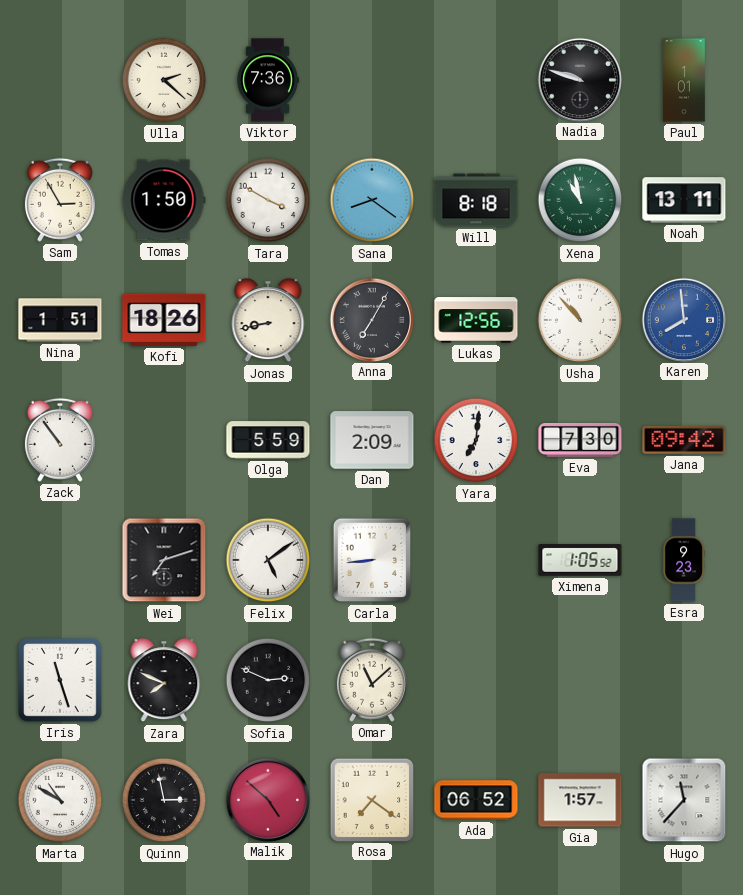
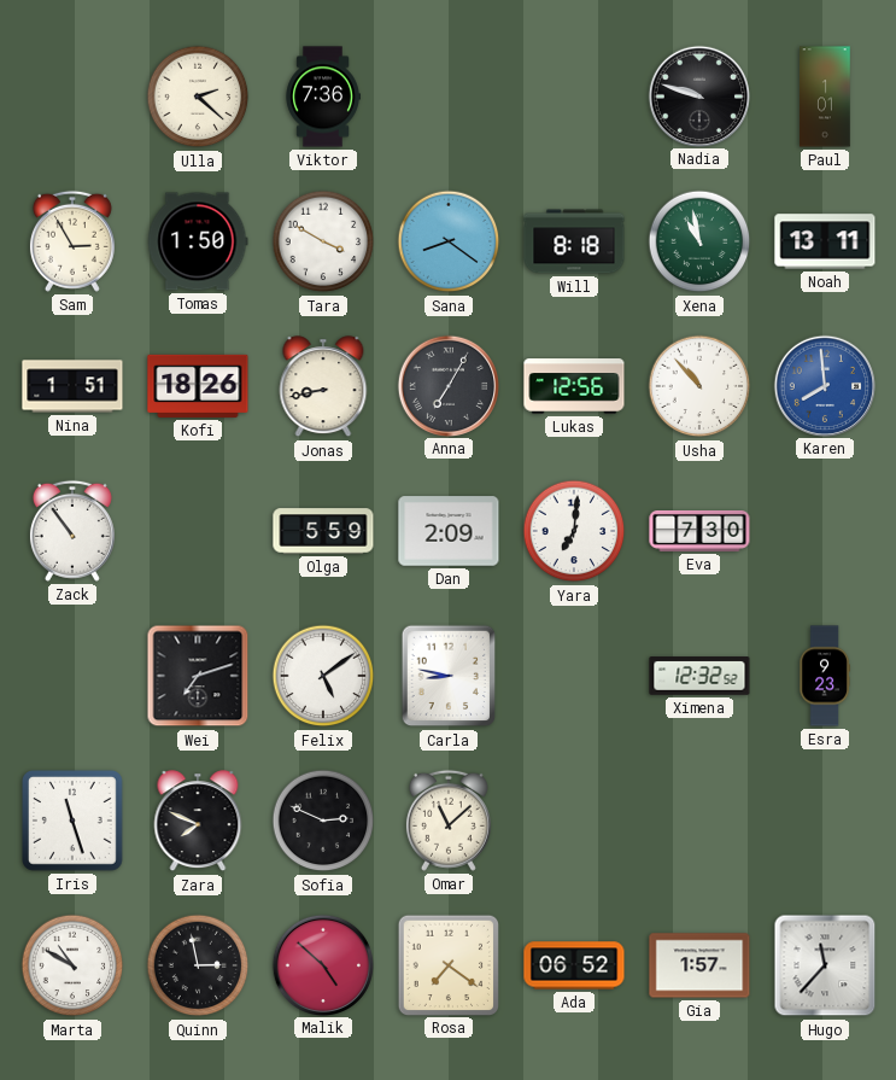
Jana: 09:42 -> none (684, 440)
Carla: 8:44 -> 8:47 (449, 676)
Ximena: 1:05 -> 12:32 (699, 676)
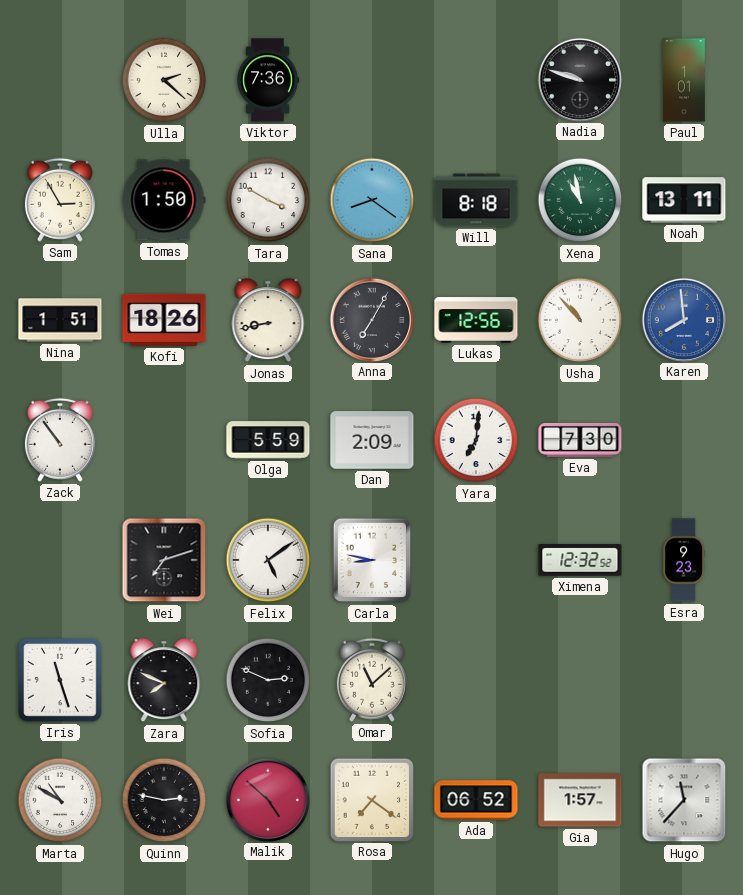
Quinn: 2:58 -> 2:47 (164, 800)
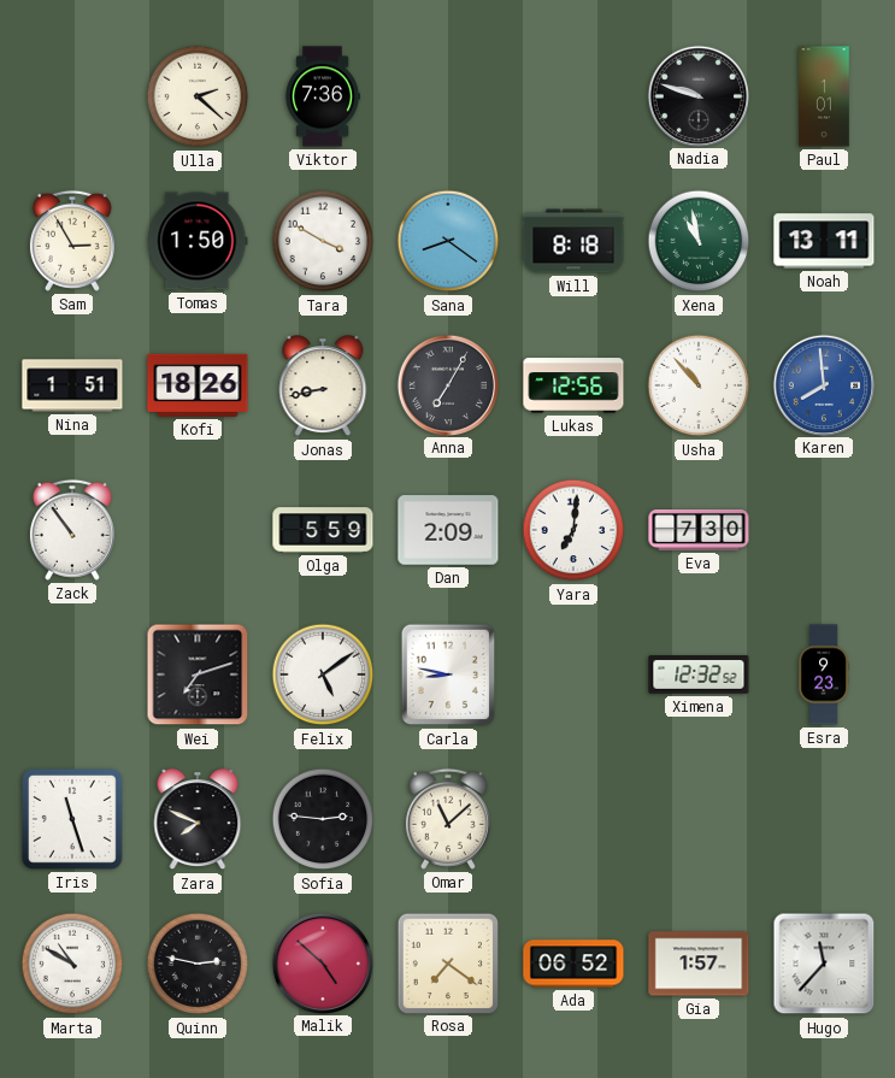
Sofia: 2:49 -> 2:46 (323, 819)
